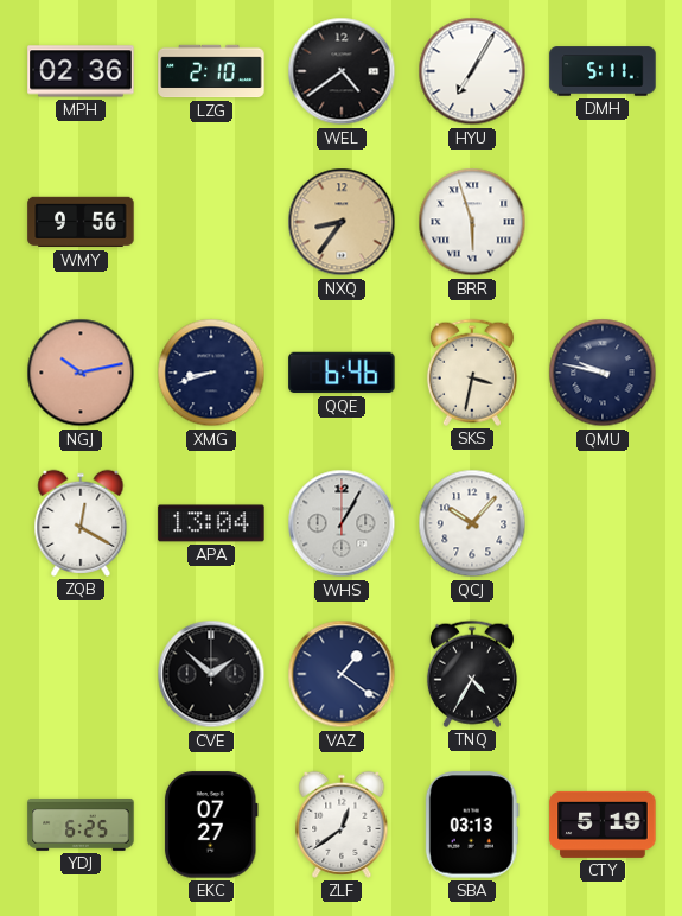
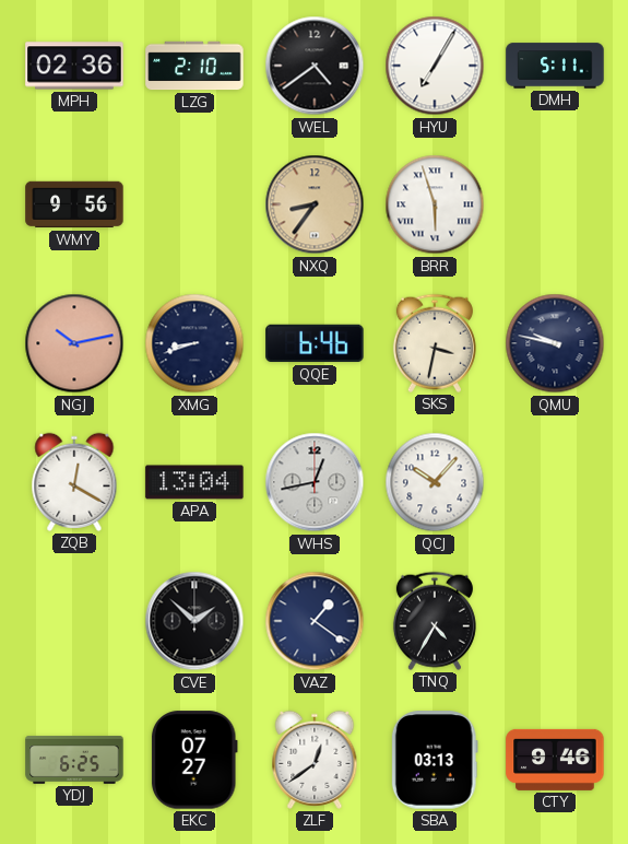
WHS: 1:05 -> 12:43 (315, 482)
CTY: 5:19 -> 9:46 (555, 760)
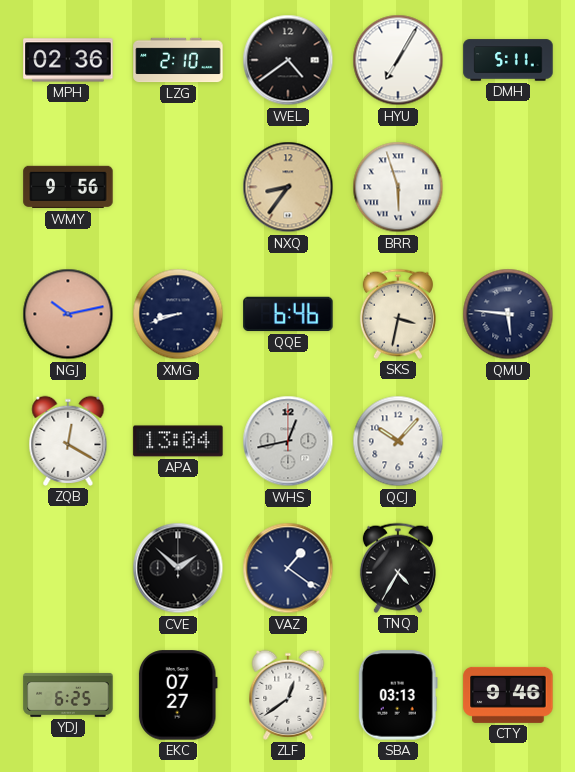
QMU: 9:47 -> 5:46 (508, 314)
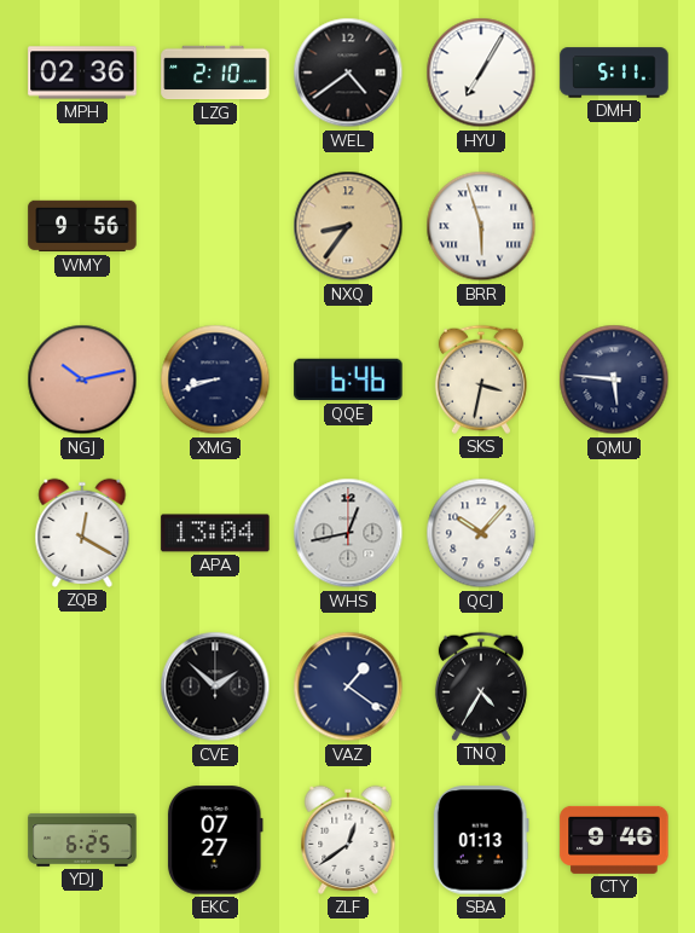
SBA: 03:13 -> 01:13 (481, 840)
